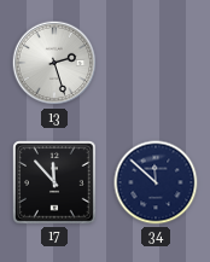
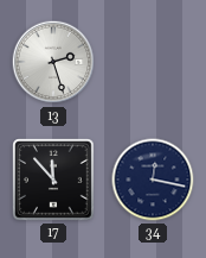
34: 11:52 -> 12:17 (153, 180)
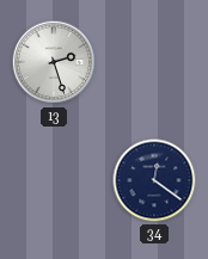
17: 11:53 -> none (53, 180)
34: 12:17 -> 12:21 (154, 180)
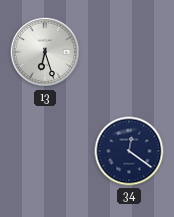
13: 2:27 -> 6:27 (45, 52)
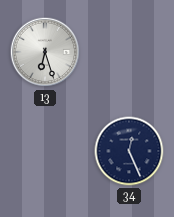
34: 12:21 -> 12:26 (129, 151)
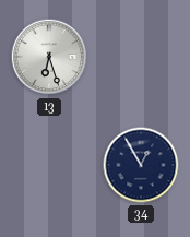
34: 12:26 -> 12:55 (141, 165)
